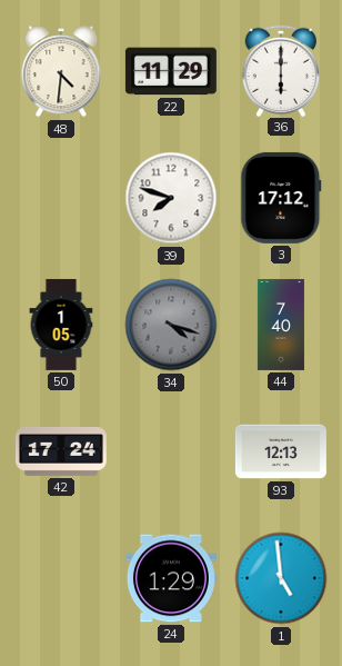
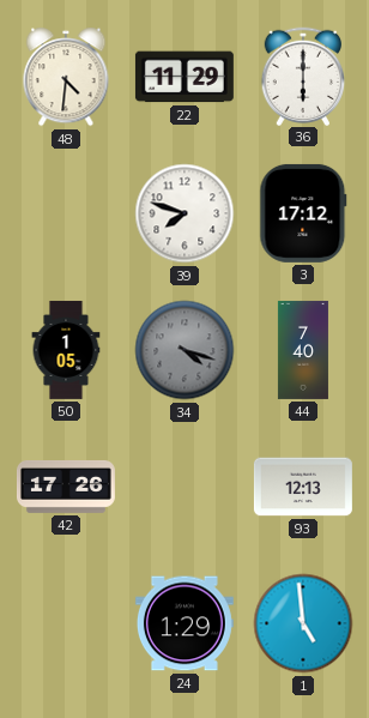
42: 17:24 -> 17:26 (66, 487)
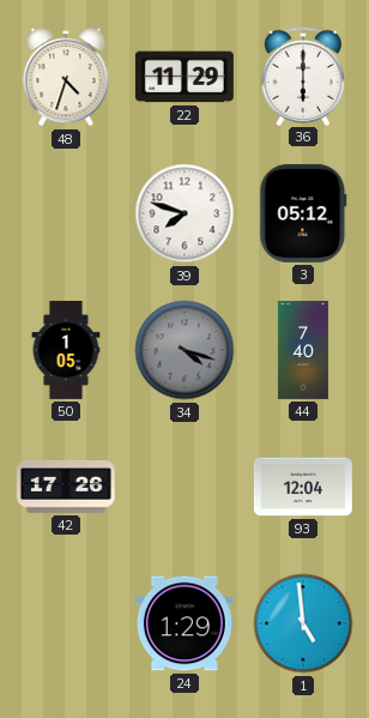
48: 4:31 -> 4:33 (66, 77)
3: 17:12 -> 05:12 (303, 213)
93: 12:13 -> 12:04 (303, 487)
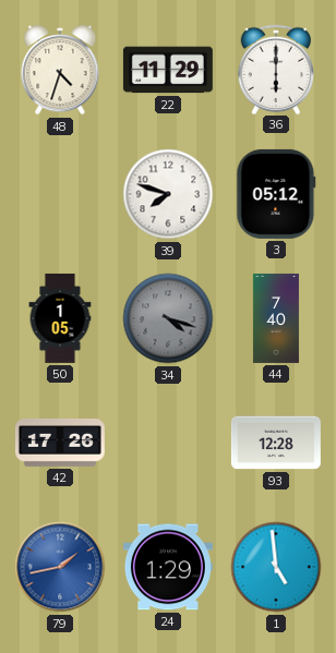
93: 12:04 -> 12:28 (276, 443)
79: none -> 1:43 (60, 567)
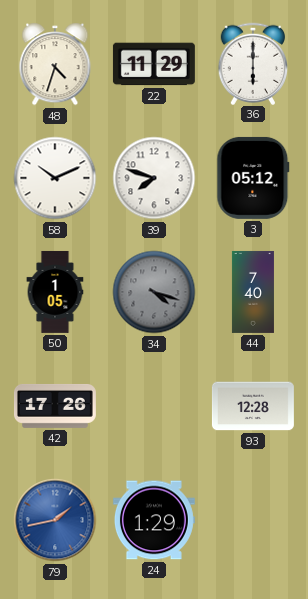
58: none -> 10:11 (55, 178)
1: 4:59 -> none (276, 567)
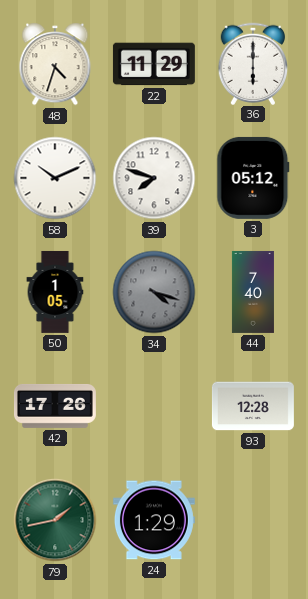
79 dial: blue -> green (55, 520)
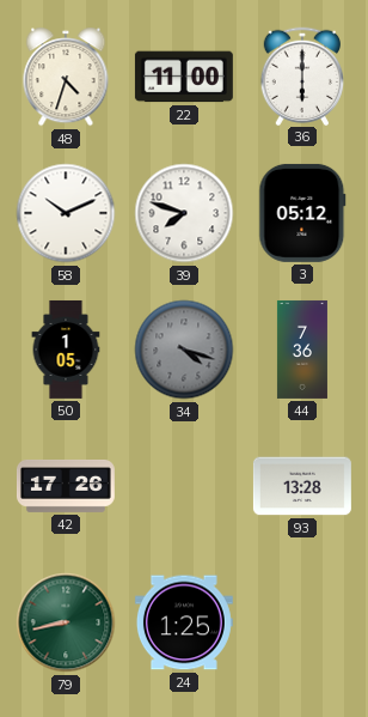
22: 11:29 -> 11:00 (184, 77)
44: 7:40 -> 7:36 (302, 350)
93: 12:28 -> 13:28 (302, 486)
79: 1:43 -> 8:43 (66, 622)
24: 1:29 -> 1:25 (184, 622)
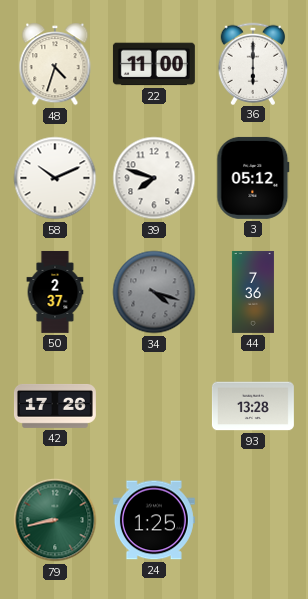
50: 1:05 -> 2:37 (55, 292)
